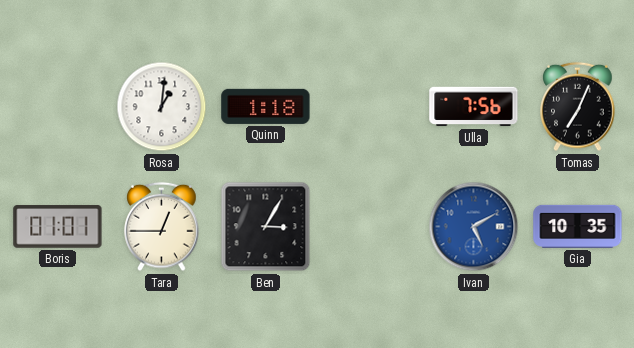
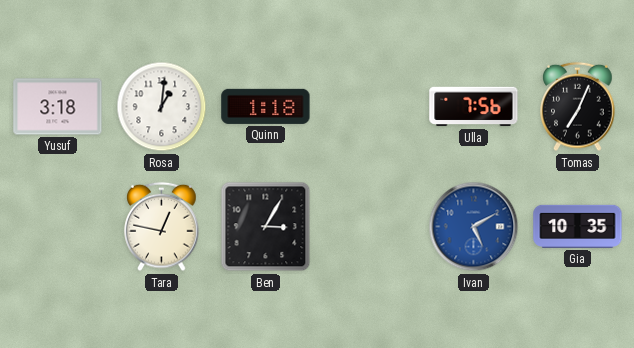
Yusuf: none -> 3:18 (58, 107)
Boris: 01:01 -> none (58, 227)
Tara: 12:45 -> 12:47 (162, 227)
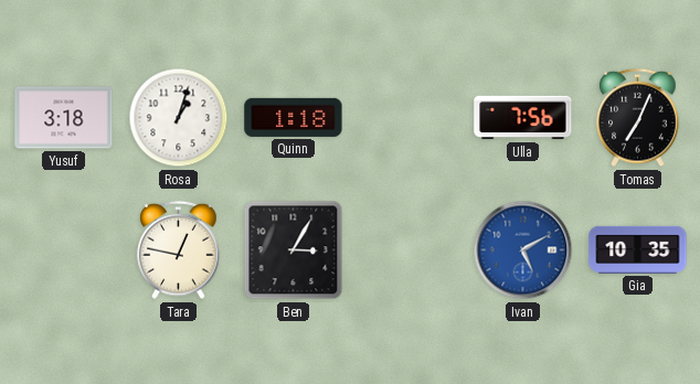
Rosa: 1:01 -> 1:03 (179, 118)
